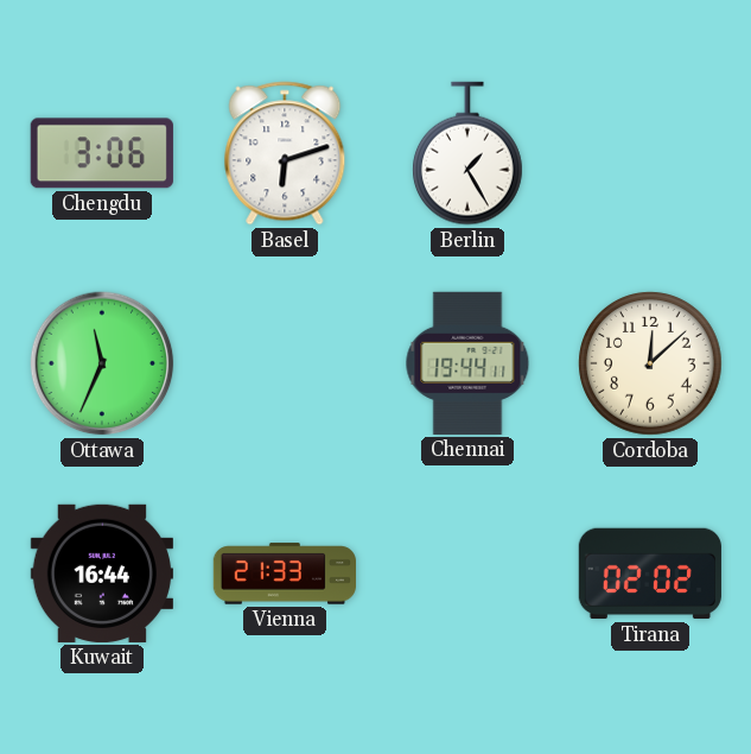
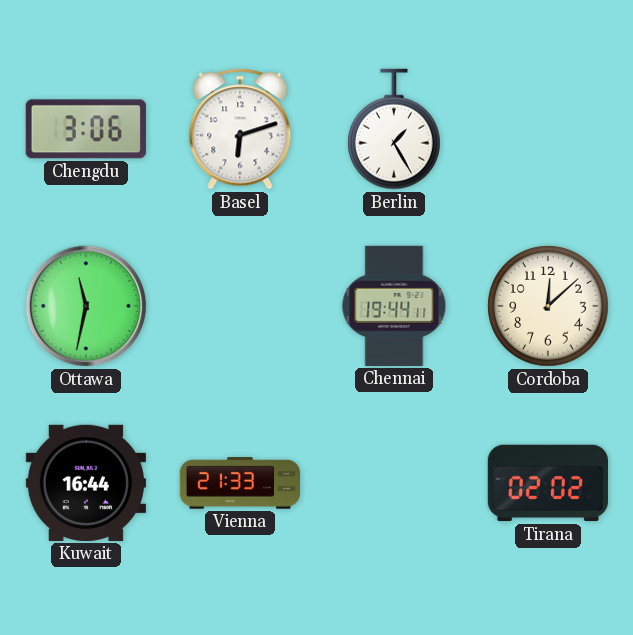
Ottawa: 11:34 -> 11:32 (86, 306)
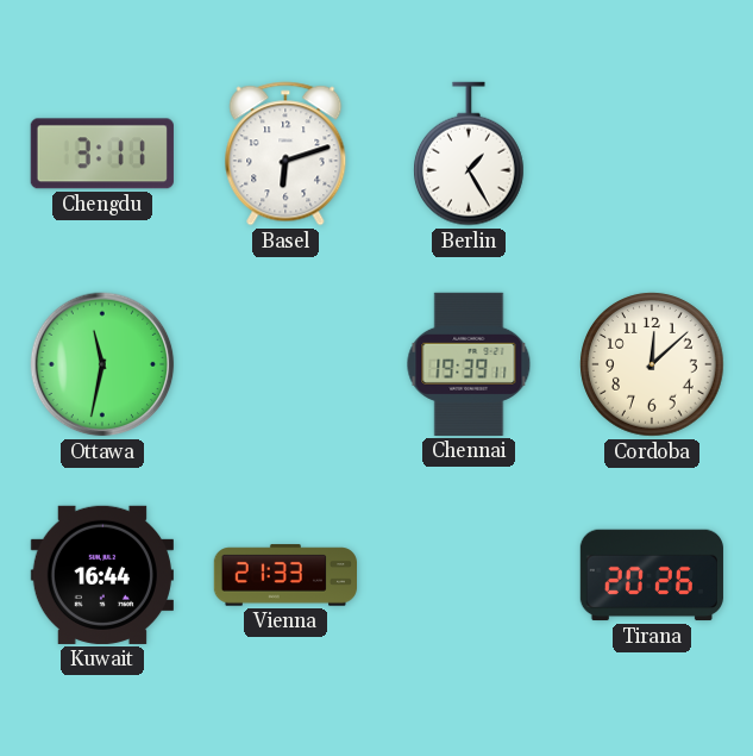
Chengdu: 3:06 -> 3:11 (102, 154)
Chennai: 19:44 -> 19:39 (469, 364)
Tirana: 02:02 -> 20:26 (652, 575)
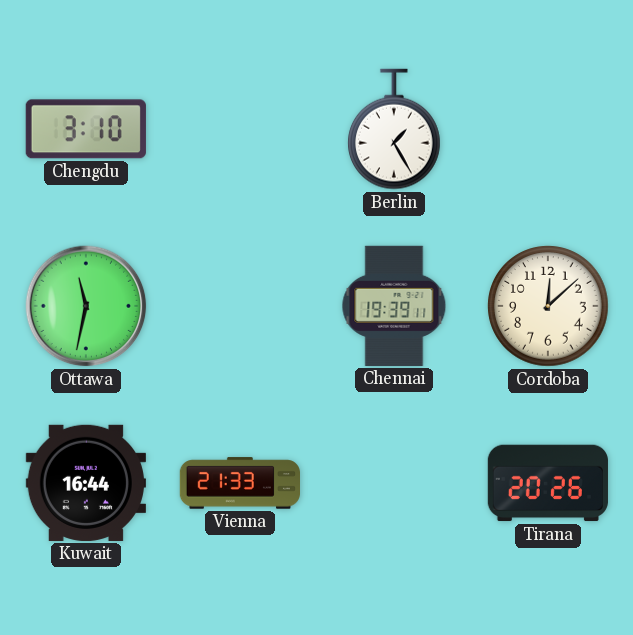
Chengdu: 3:11 -> 3:10 (86, 129)
Basel: 6:12 -> none (285, 154)
